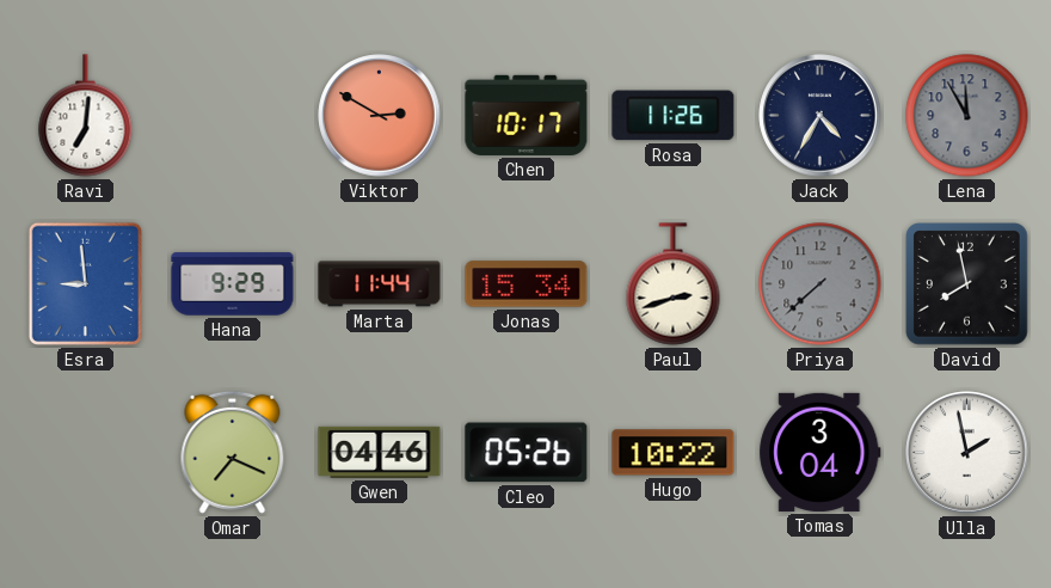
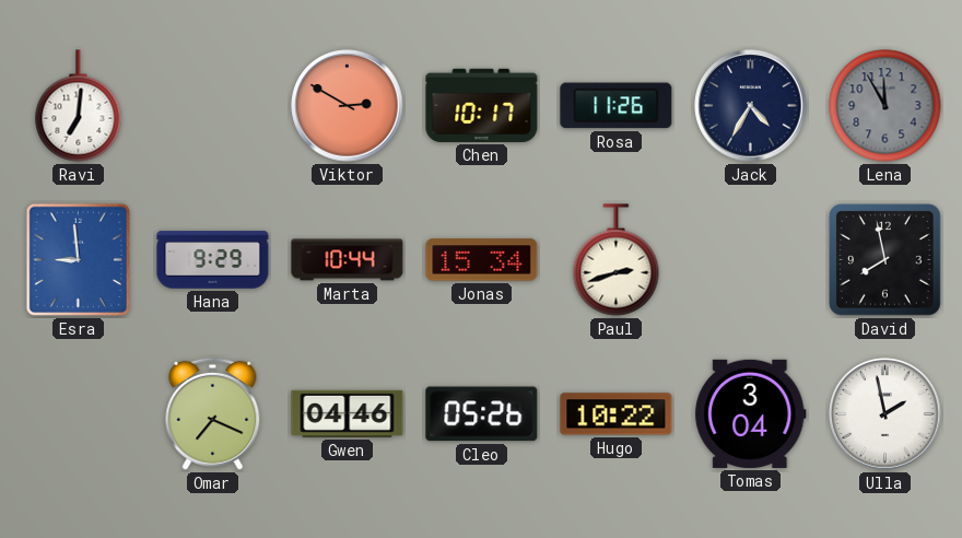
Marta: 11:44 -> 10:44 (348, 260)
Priya: 7:38 -> none (820, 284)
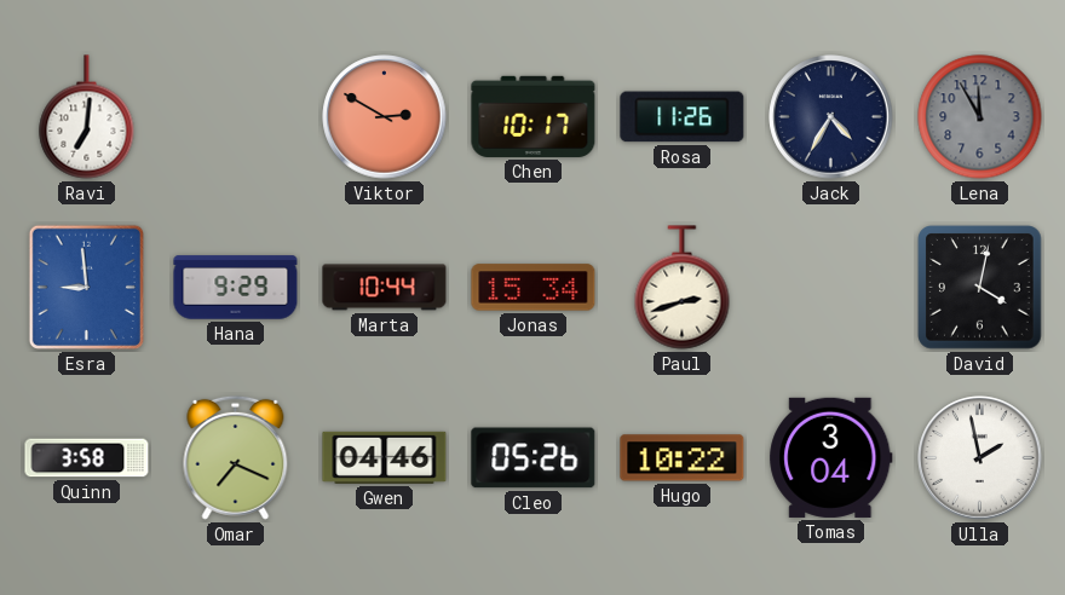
David: 7:58 -> 4:02 (980, 288)
Quinn: none -> 3:58 (87, 458)
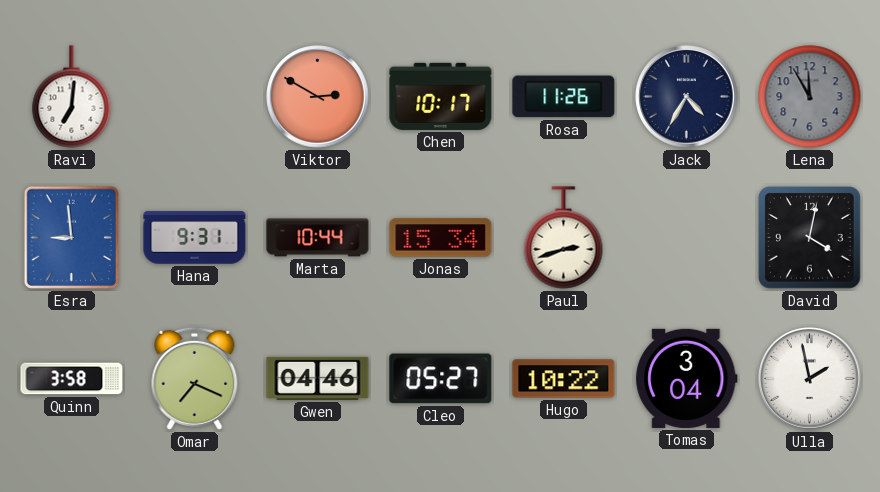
Hana: 9:29 -> 9:31 (195, 238)
Cleo: 05:26 -> 05:27 (441, 379)
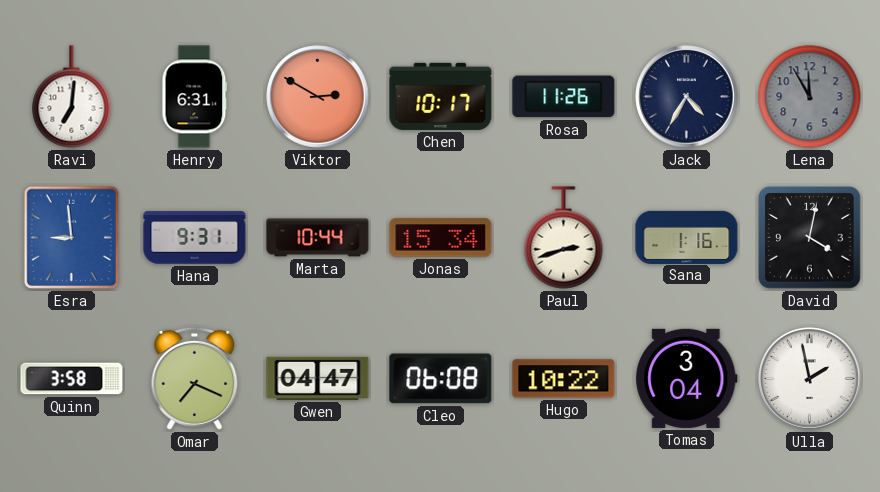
Henry: none -> 6:31 (195, 97)
Sana: none -> 1:16 (687, 237)
Gwen: 04:46 -> 04:47 (318, 378)
Cleo: 05:27 -> 06:08 (441, 379)
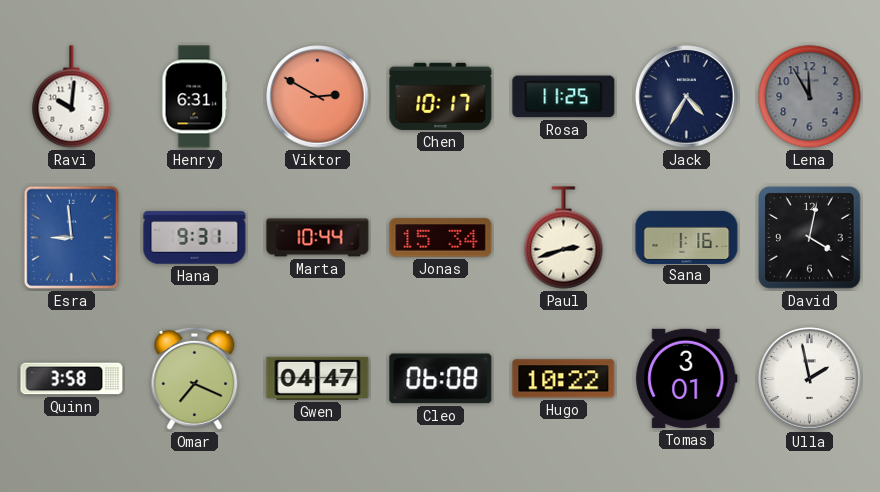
Ravi: 7:01 -> 10:01 (72, 97)
Rosa: 11:26 -> 11:25 (564, 97)
Tomas: 3:04 -> 3:01 (687, 378)
